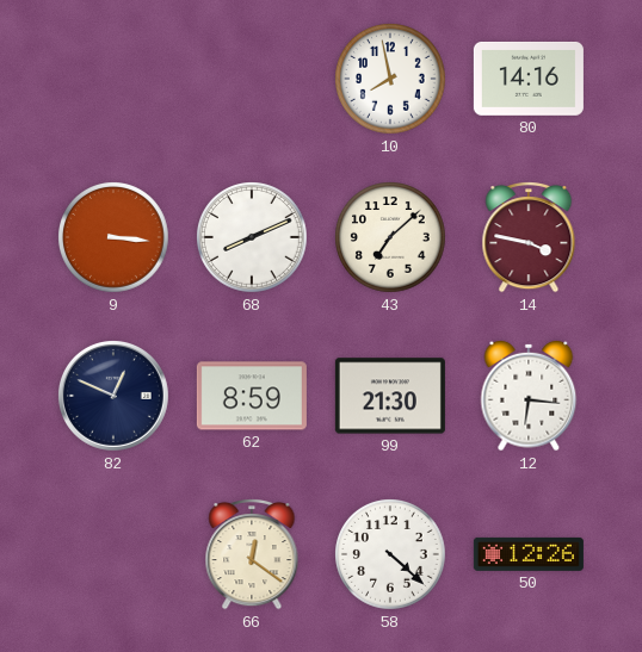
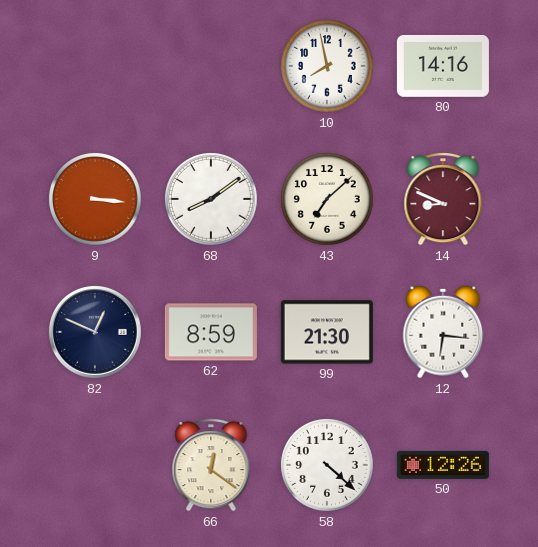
68: 8:11 -> 8:09 (212, 200)
14: 3:47 -> 8:49 (443, 200)
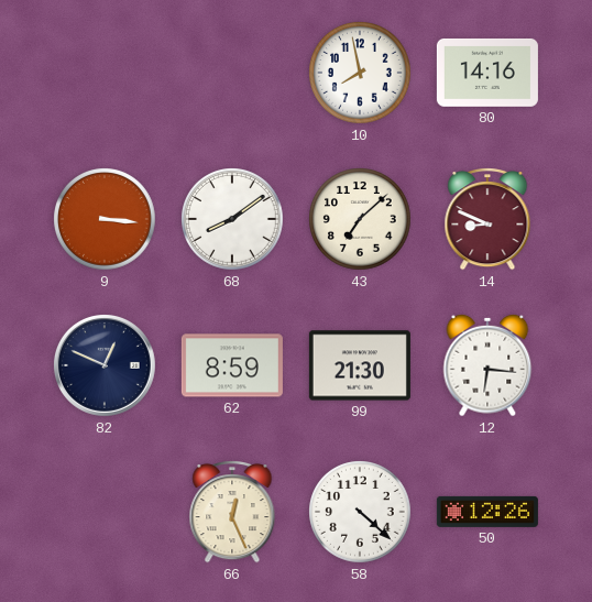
66: 12:21 -> 12:26 (232, 513)
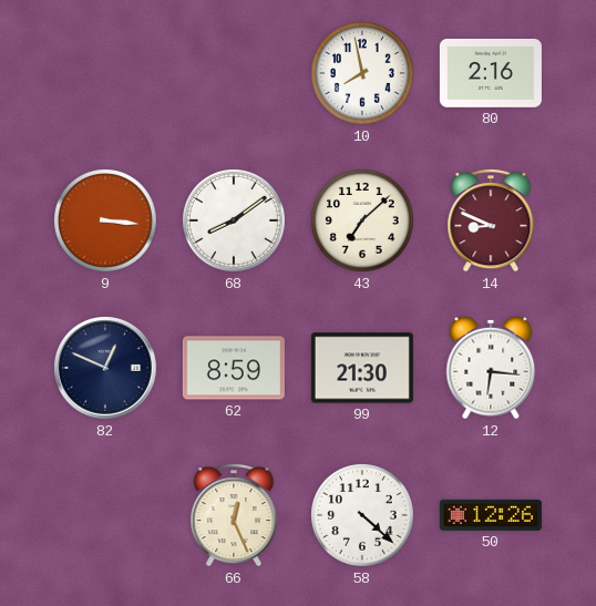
80: 14:16 -> 2:16 (491, 73)
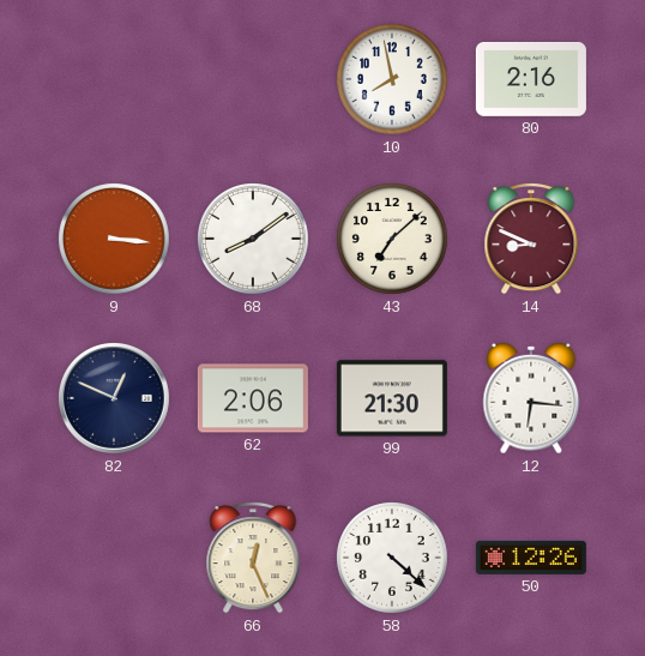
62: 8:59 -> 2:06 (253, 398)
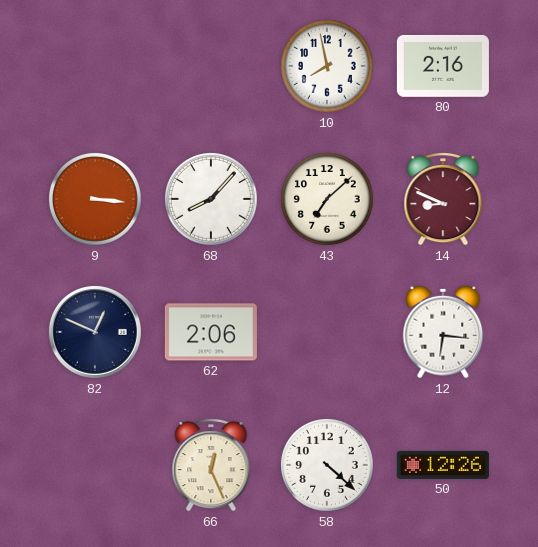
68: 8:09 -> 8:07 (212, 200)
99: 21:30 -> none (392, 398)
